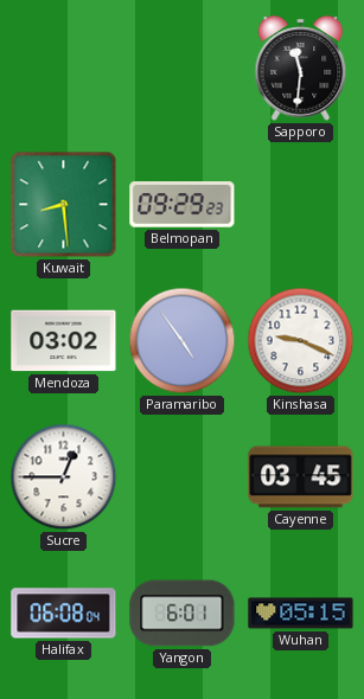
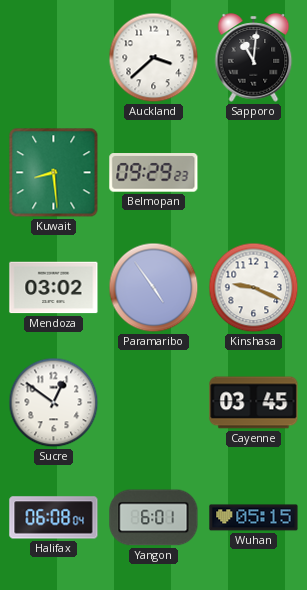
Auckland: none -> 3:38 (154, 58)
Sapporo: 11:31 -> 11:01 (254, 58)
Sucre: 12:45 -> 12:51 (54, 403)
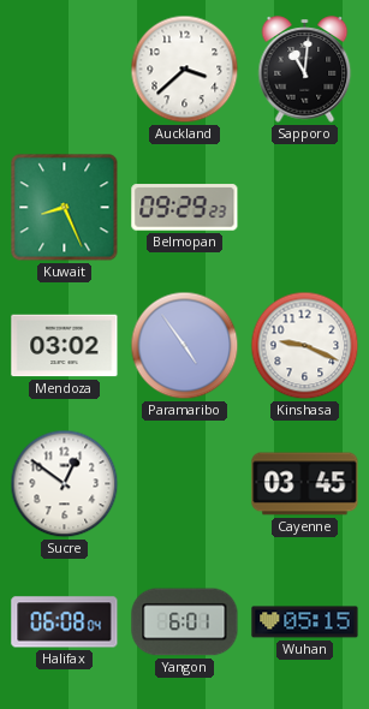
Kuwait: 8:29 -> 8:26 (65, 208)
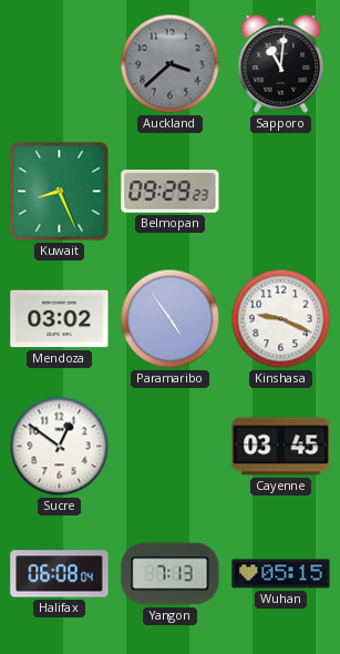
Auckland dial: white -> grey (171, 64)
Yangon: 6:01 -> 7:13 (171, 574)
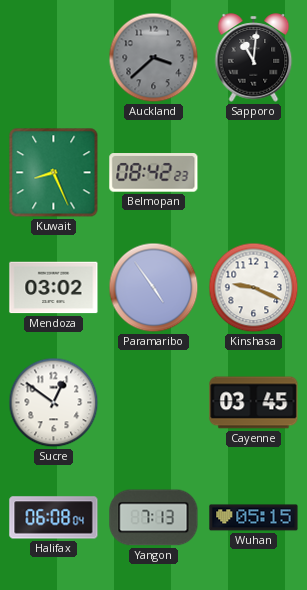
Belmopan: 09:29 -> 08:42 (154, 173)
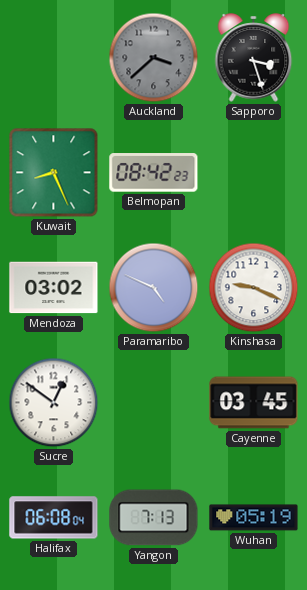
Sapporo: 11:01 -> 3:27 (254, 58)
Paramaribo: 4:54 -> 4:49 (154, 288)
Wuhan: 05:15 -> 05:19 (254, 518)
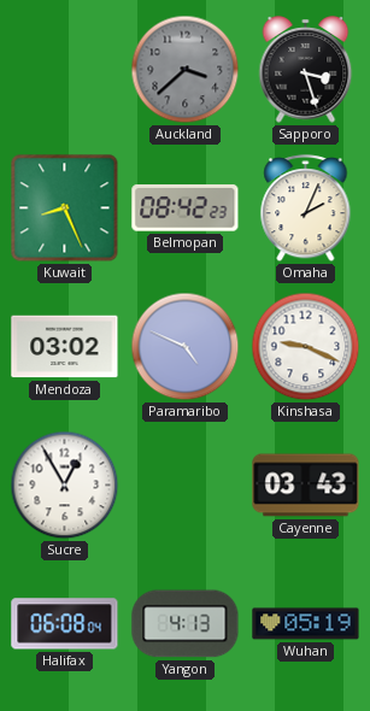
Omaha: none -> 2:04 (306, 208)
Sucre: 12:51 -> 12:55 (65, 486)
Cayenne: 03:45 -> 03:43 (306, 486)
Yangon: 7:13 -> 4:13 (186, 624)
